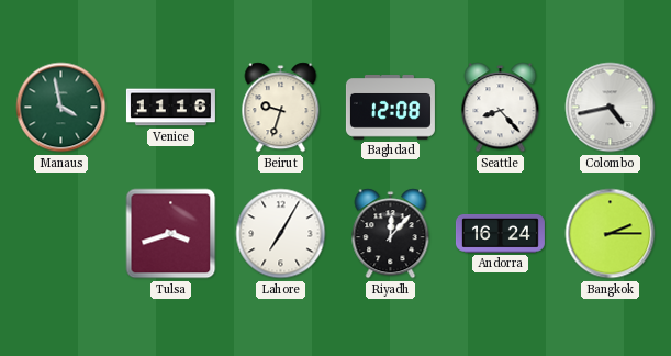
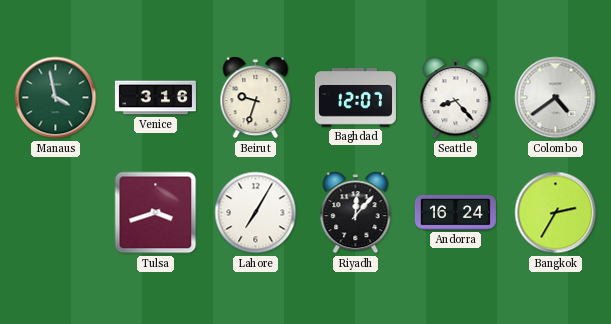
Venice: 11:16 -> 3:16 (155, 98)
Baghdad: 12:08 -> 12:07 (355, 98)
Colombo: 4:43 -> 4:39 (556, 98)
Bangkok: 2:15 -> 2:35 (556, 213)
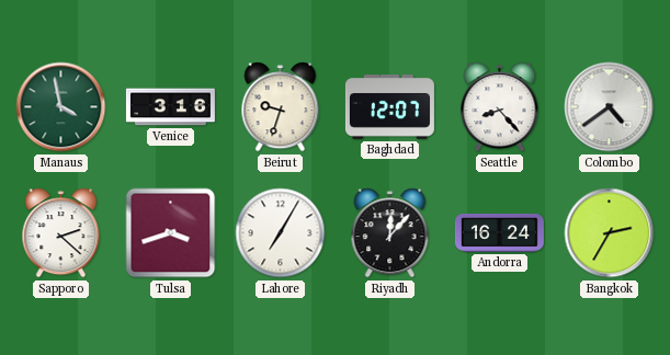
Sapporo: none -> 2:22 (61, 233)
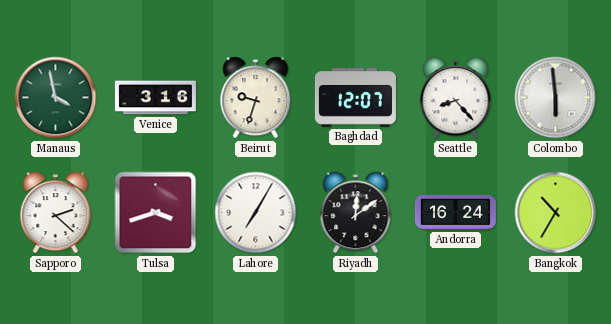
Colombo: 4:39 -> 5:59 (556, 98)
Riyadh: 12:07 -> 12:09 (356, 213)
Bangkok: 2:35 -> 10:35 (556, 213)
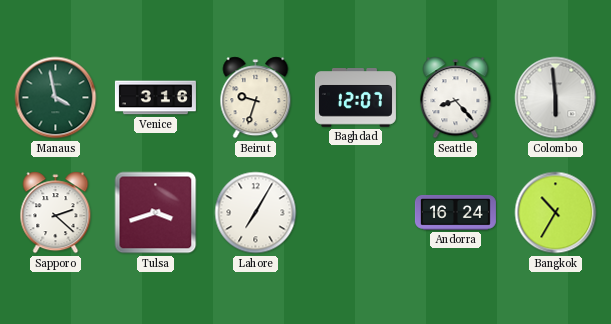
Riyadh: 12:09 -> none (356, 213)
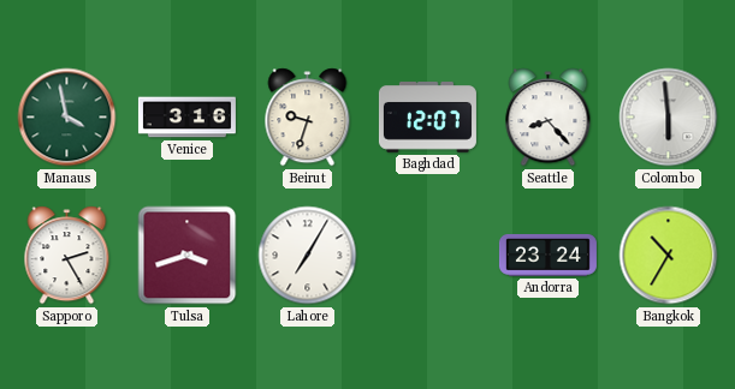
Sapporo: 2:22 -> 2:25 (67, 256)
Andorra: 16:24 -> 23:24 (547, 255)
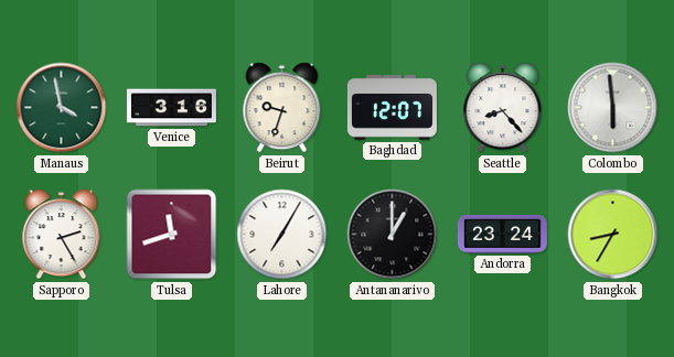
Tulsa: 3:42 -> 11:42 (172, 235)
Antananarivo: none -> 1:00 (393, 235)
Bangkok: 10:35 -> 8:35 (613, 235)
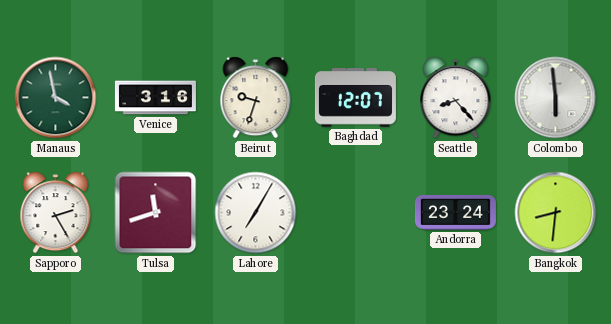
Antananarivo: 1:00 -> none (393, 235)
Bangkok: 8:35 -> 8:31 (556, 213)
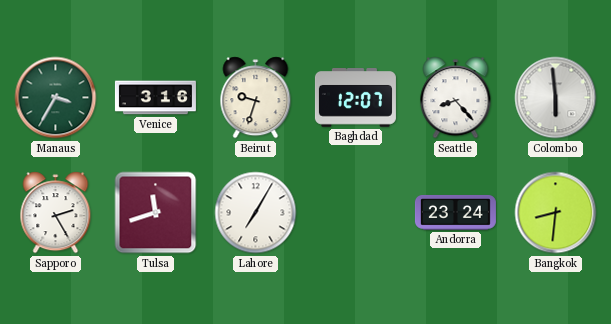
Manaus: 3:58 -> 3:35 (56, 98)
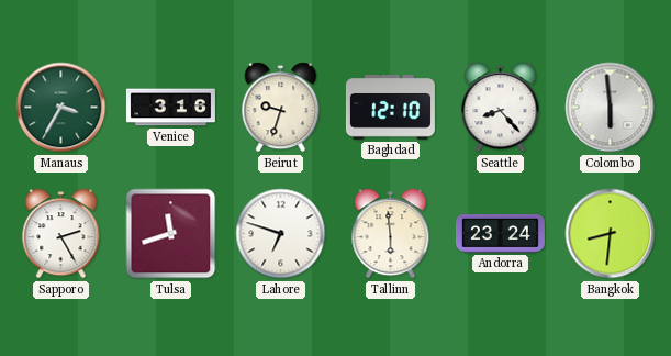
Baghdad: 12:07 -> 12:10 (390, 108)
Lahore: 7:05 -> 6:48 (281, 234)
Tallinn: none -> 5:59 (391, 234)
